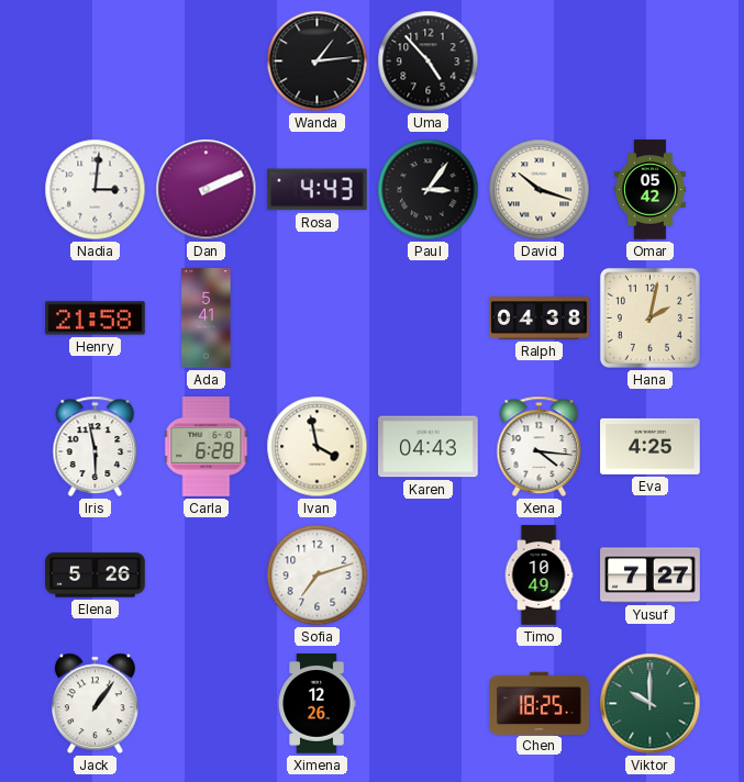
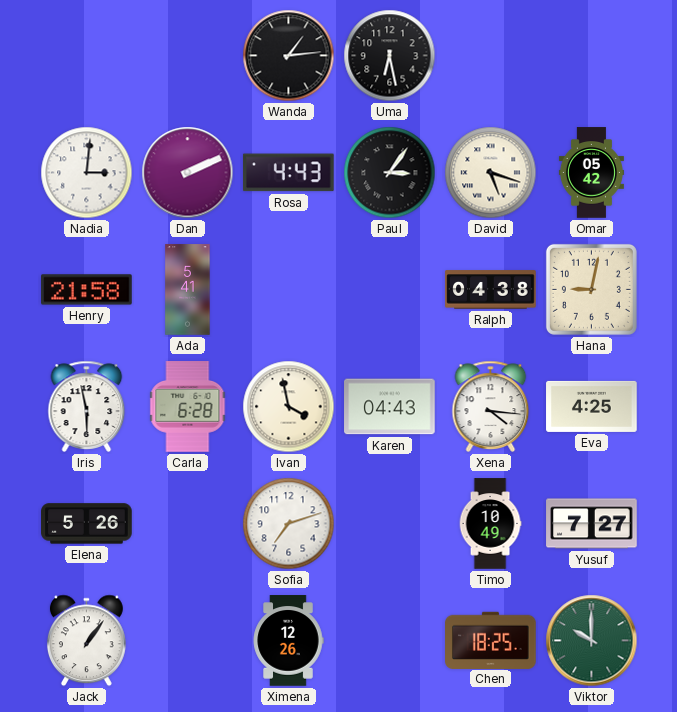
Uma: 4:53 -> 6:28 (390, 56)
David: 10:18 -> 5:18 (491, 173)
Hana: 2:02 -> 9:02 (591, 289)
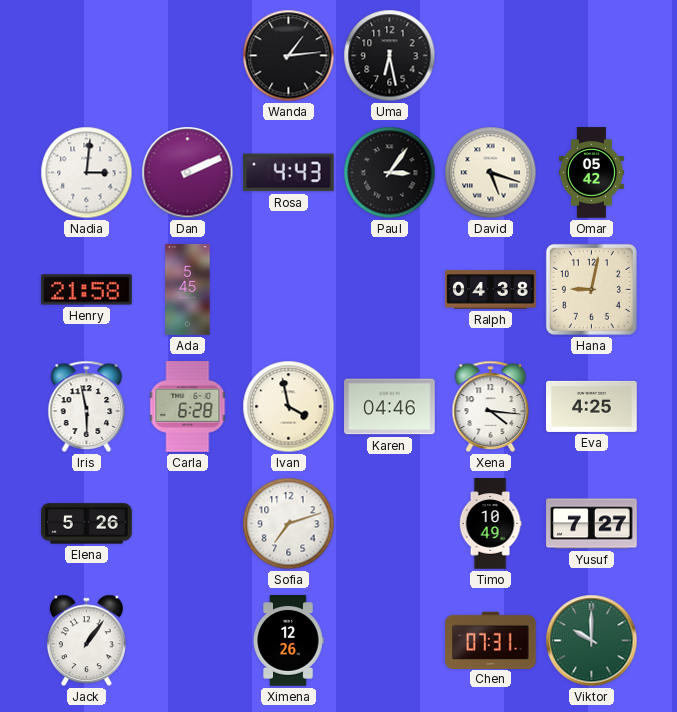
Ada: 5:41 -> 5:45 (188, 290)
Karen: 04:43 -> 04:46 (390, 407)
Chen: 18:25 -> 07:31 (491, 640)
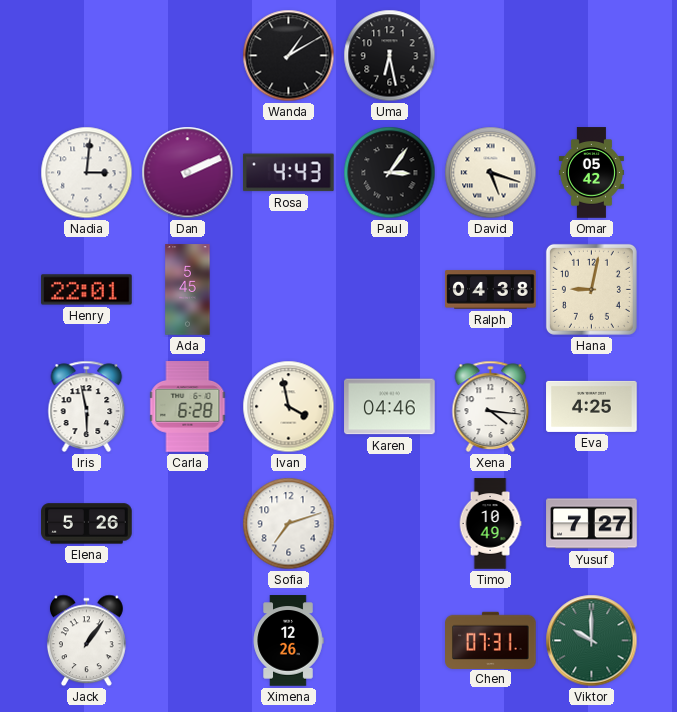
Wanda: 1:14 -> 1:10 (289, 56)
Henry: 21:58 -> 22:01 (87, 290)
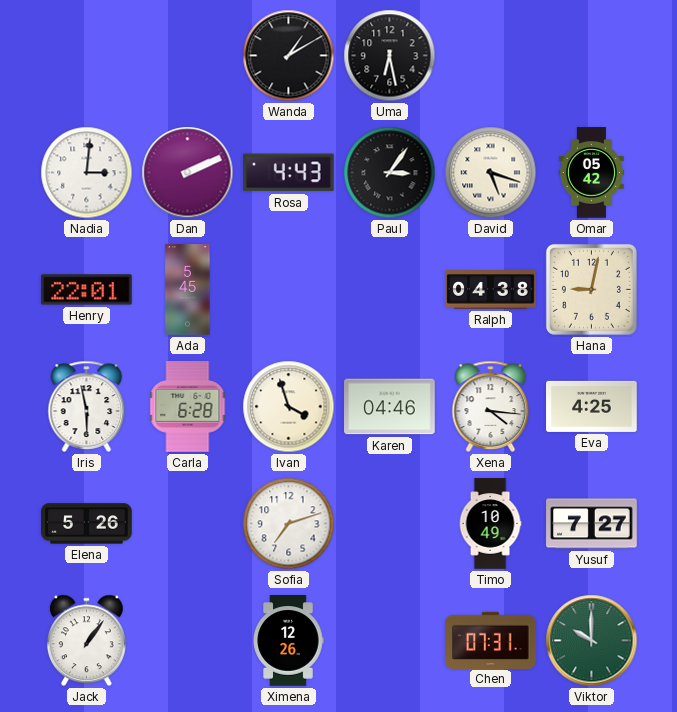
Ivan: 3:58 -> 3:57 (289, 407)
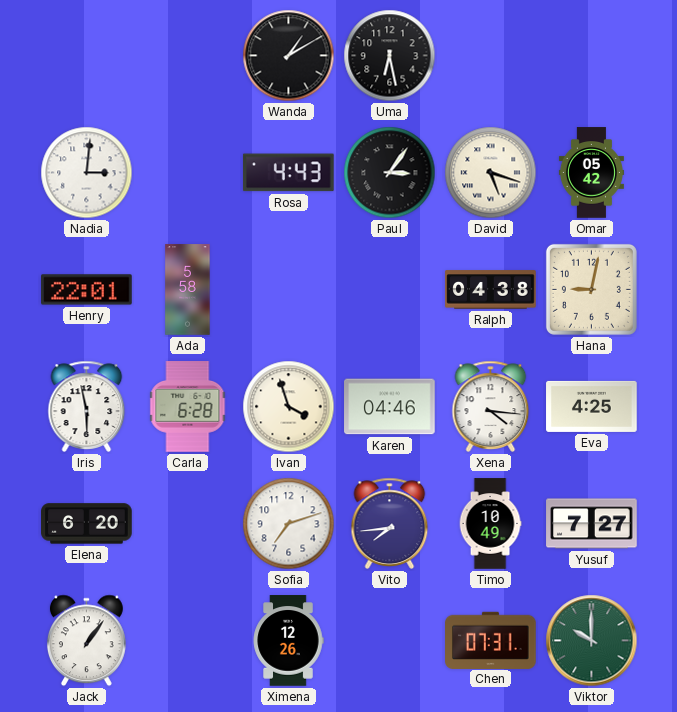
Dan: 2:11 -> none (188, 173)
Ada: 5:45 -> 5:58 (188, 290)
Elena: 5:26 -> 6:20 (87, 524)
Vito: none -> 7:44 (390, 523)
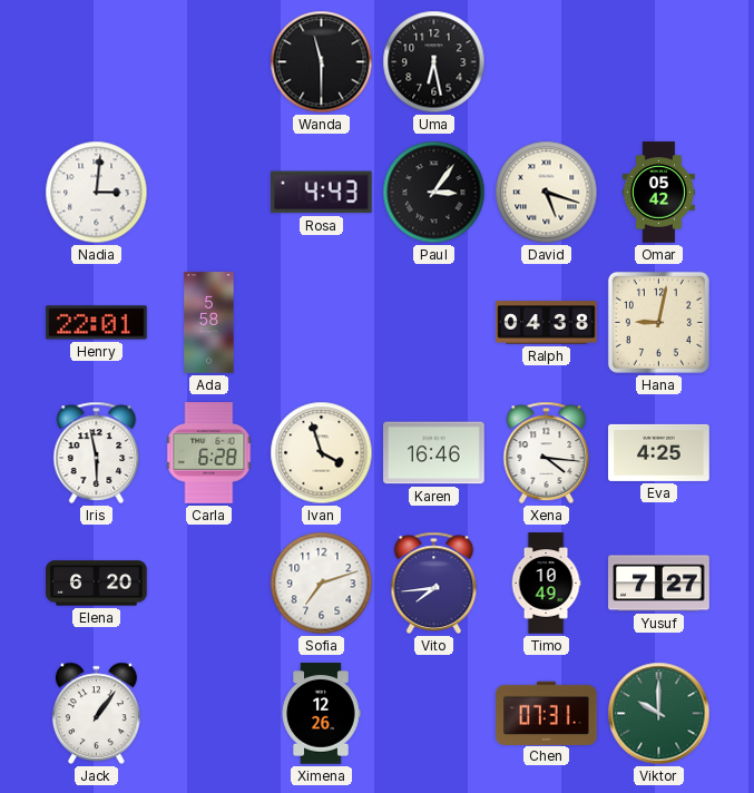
Wanda: 1:10 -> 11:30 (322, 62)
Karen: 04:46 -> 16:46 (434, 453)
